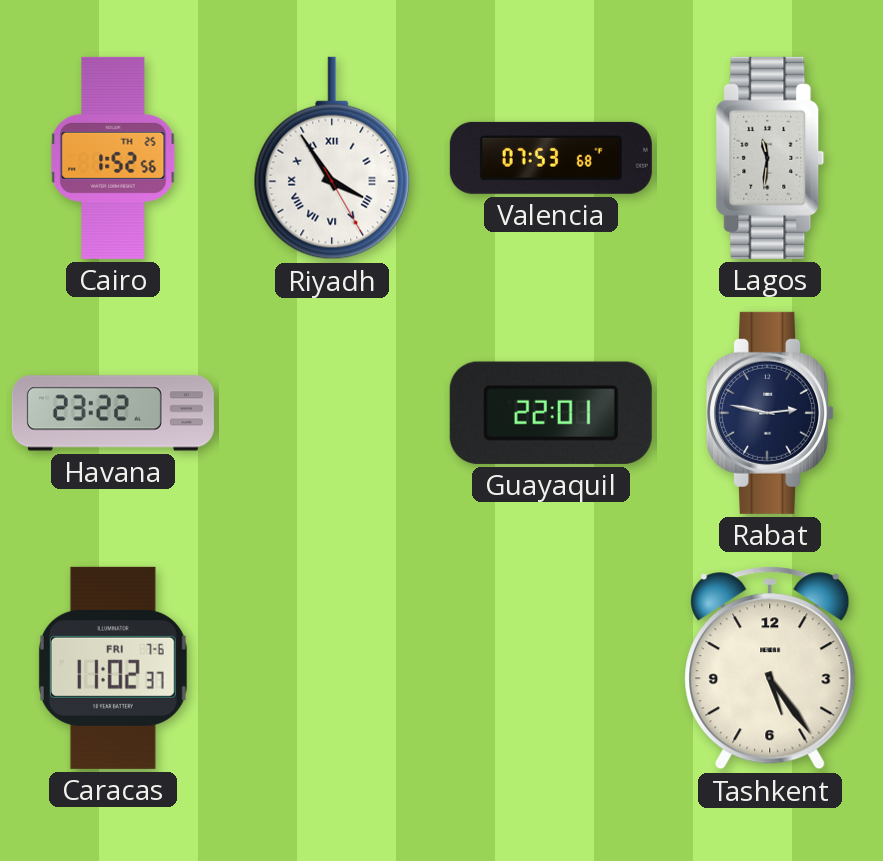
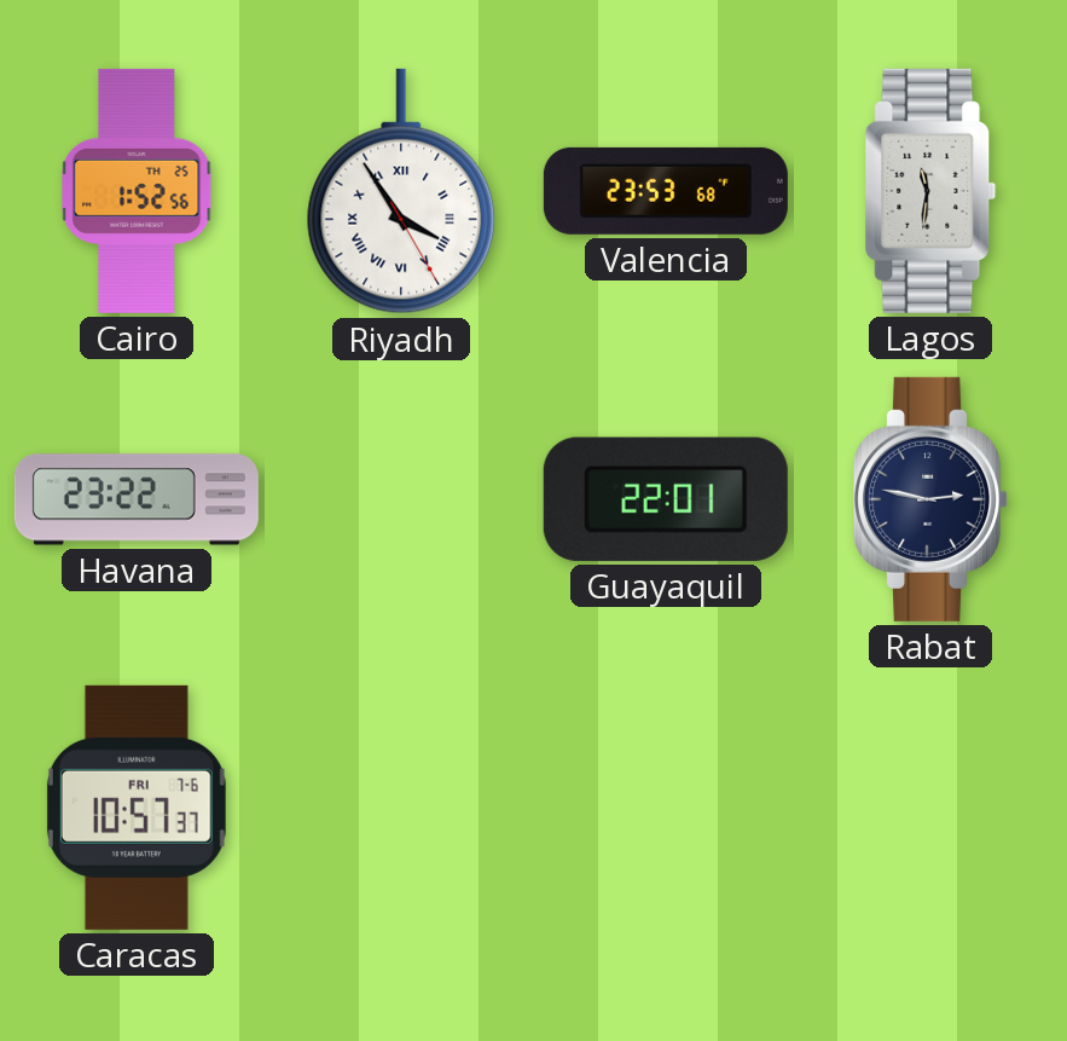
Valencia: 07:53 -> 23:53 (666, 191)
Caracas: 11:02 -> 10:57 (137, 808)
Tashkent: 5:24 -> none (770, 668)
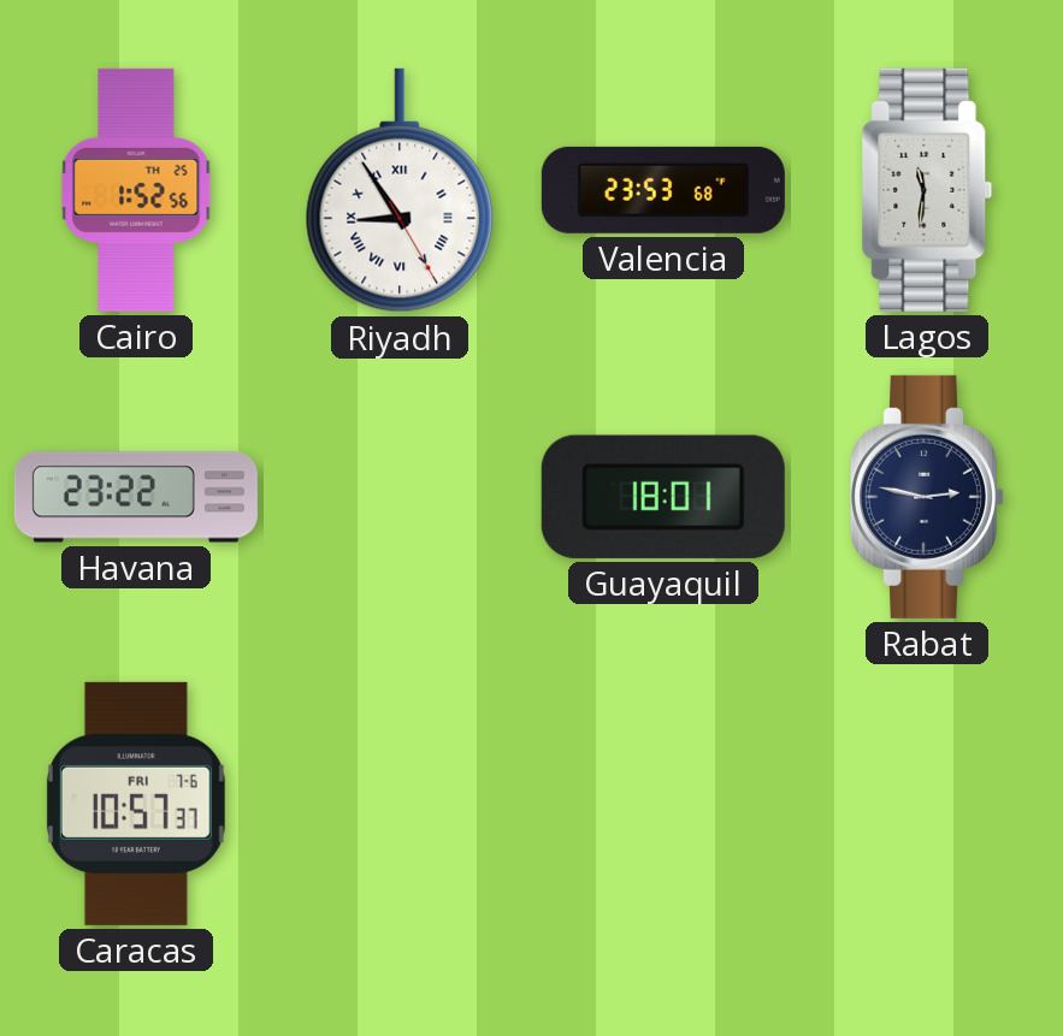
Riyadh: 3:54 -> 8:54 (400, 190)
Guayaquil: 22:01 -> 18:01 (663, 497)
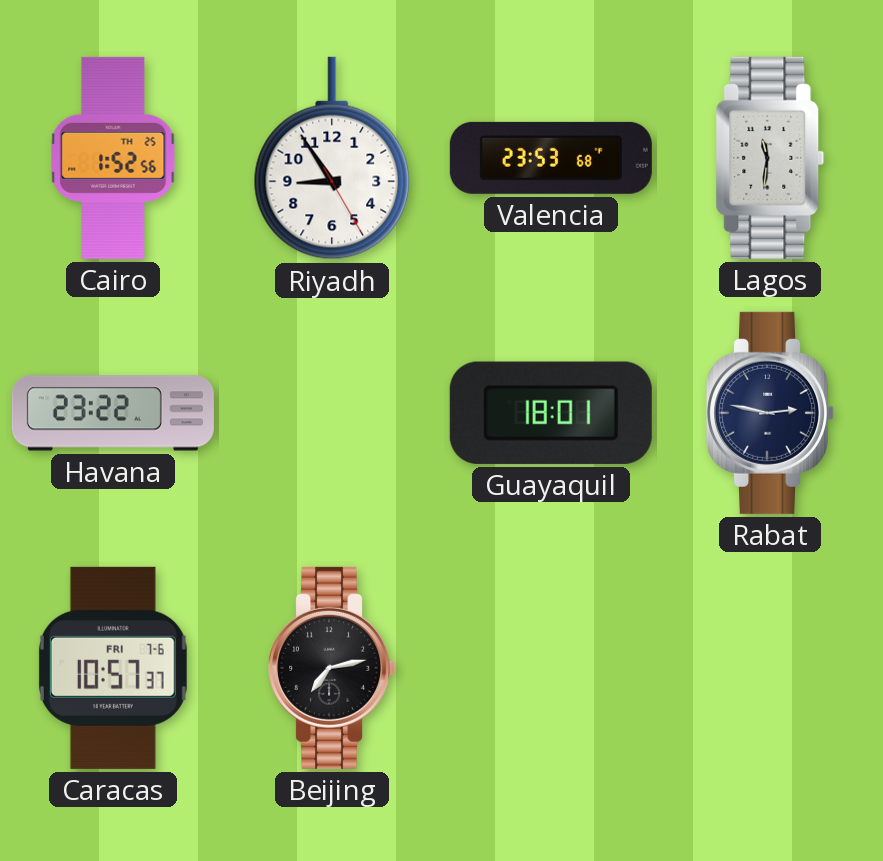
Riyadh numerals: Roman -> Arabic (332, 158)
Beijing: none -> 7:13 (333, 668)
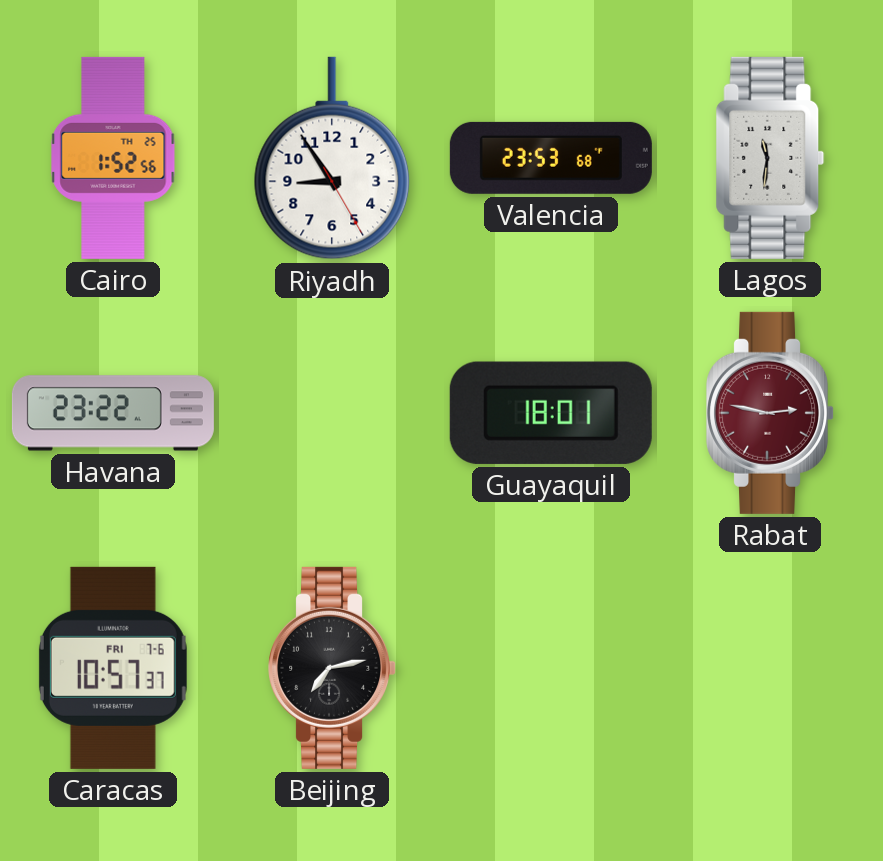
Rabat dial: navy -> burgundy (771, 413)
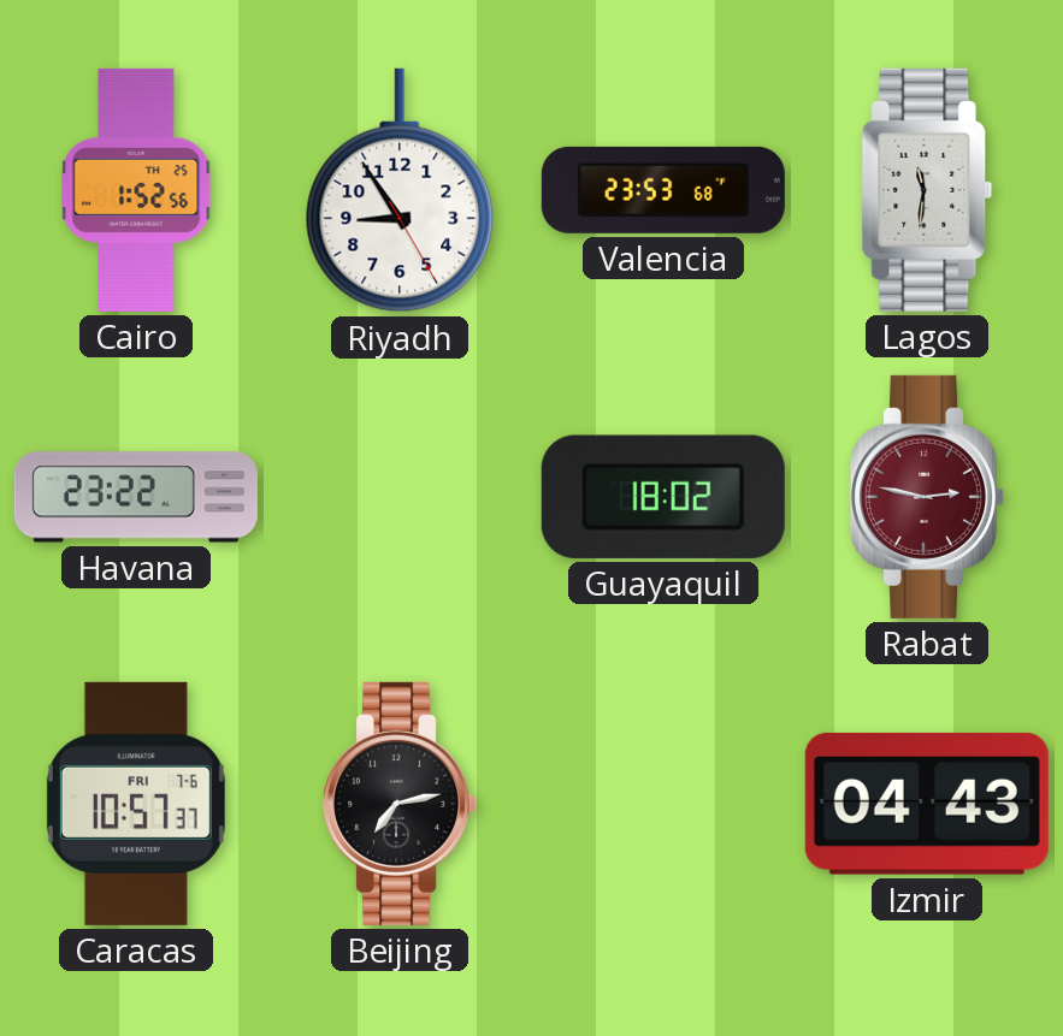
Guayaquil: 18:01 -> 18:02 (663, 497)
Izmir: none -> 04:43 (927, 804)
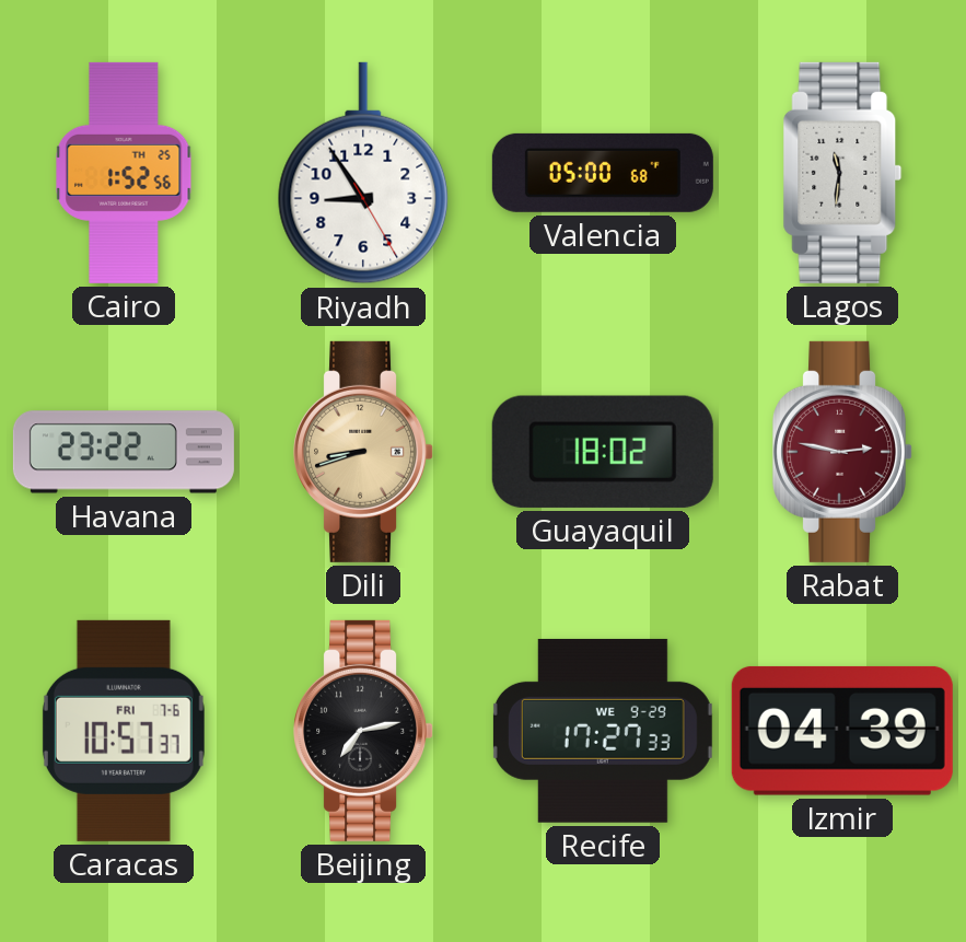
Valencia: 23:53 -> 05:00 (603, 173)
Dili: none -> 8:42 (364, 452)
Recife: none -> 17:27 (603, 731)
Izmir: 04:43 -> 04:39 (842, 731)
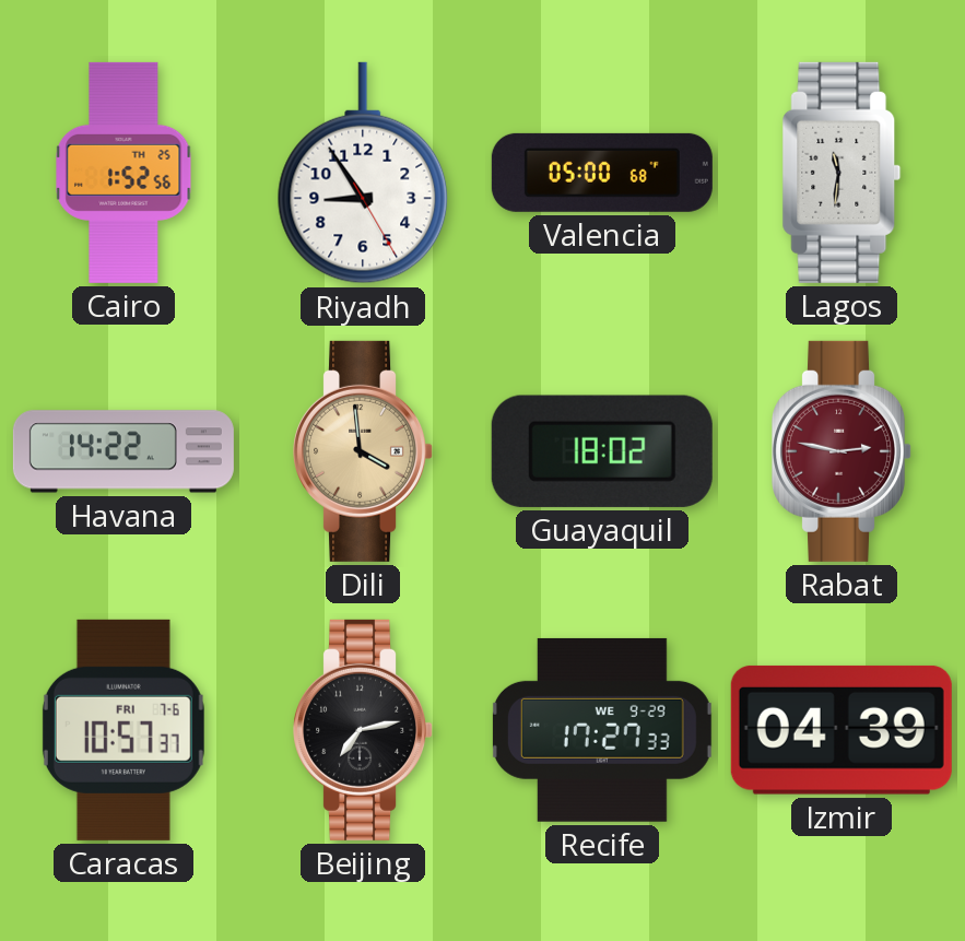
Havana: 23:22 -> 14:22 (123, 451)
Dili: 8:42 -> 3:59 (364, 451)
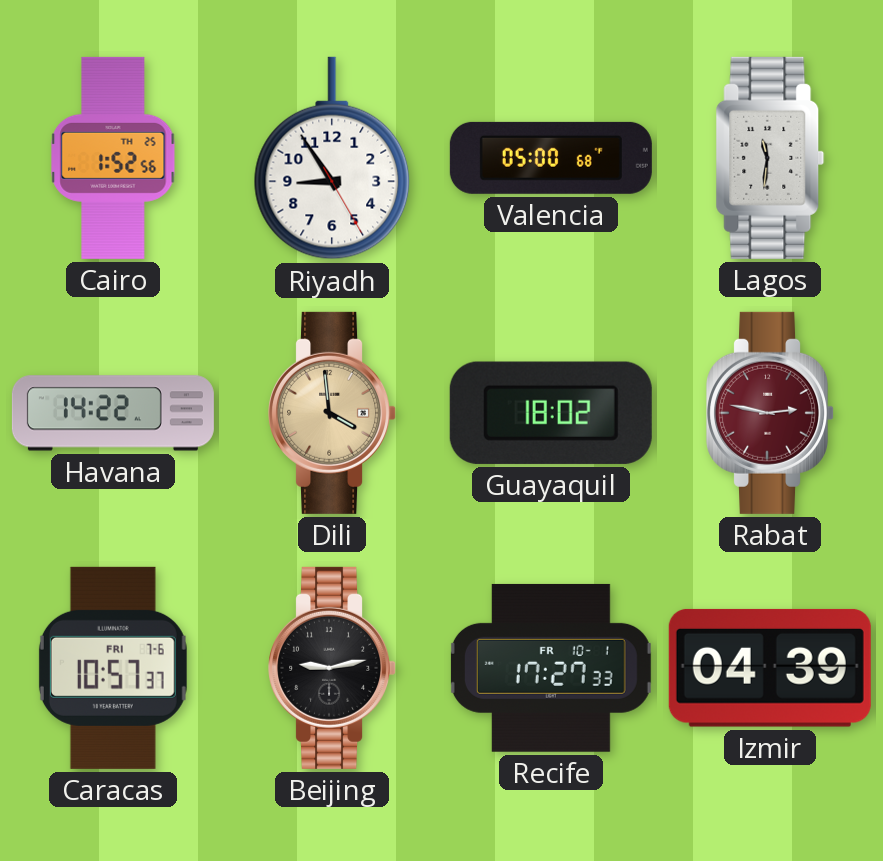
Beijing: 7:13 -> 9:13 (333, 668)
Recife date: WE 9-29 -> FR 10-1 (551, 668)
